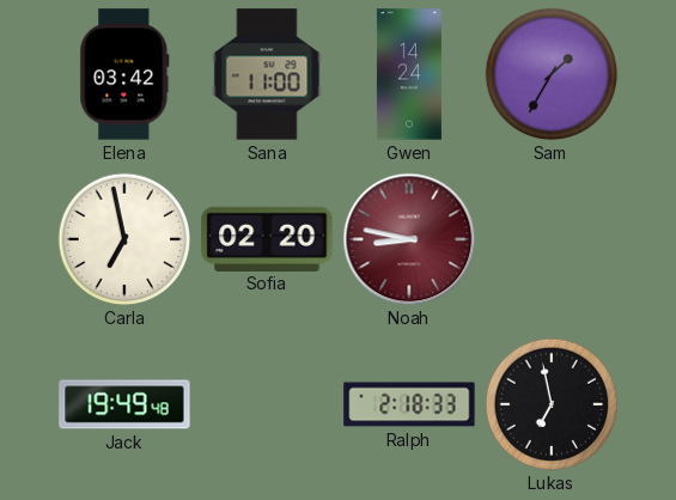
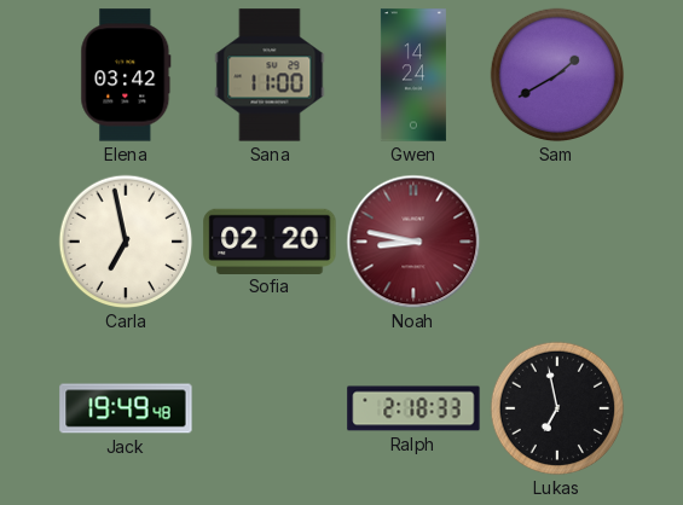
Sam: 1:35 -> 1:40 (557, 75)
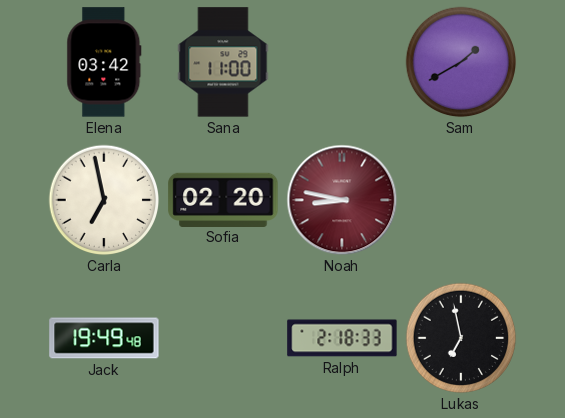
Gwen: 14:24 -> none (413, 75)
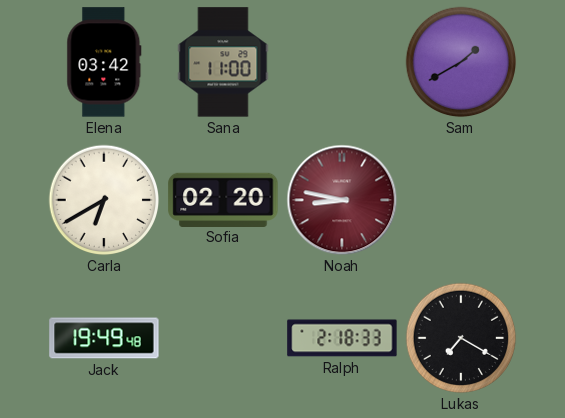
Carla: 6:58 -> 6:40 (104, 200)
Lukas: 6:58 -> 7:20 (461, 338)
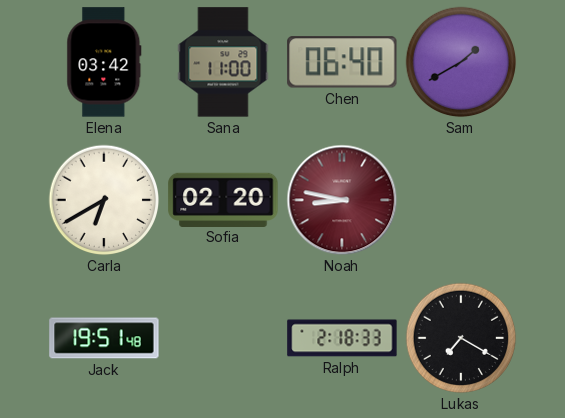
Chen: none -> 06:40 (342, 62)
Jack: 19:49 -> 19:51 (104, 338)
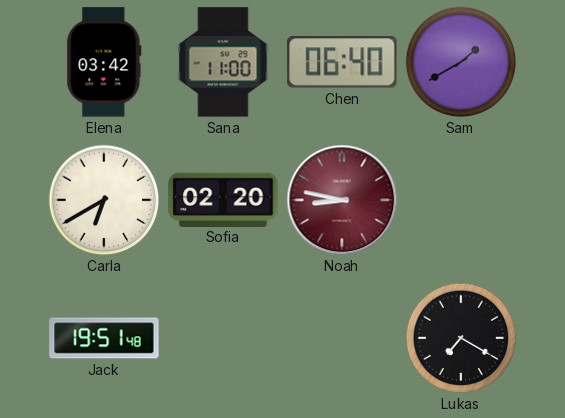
Ralph: 2:18 -> none (342, 338)
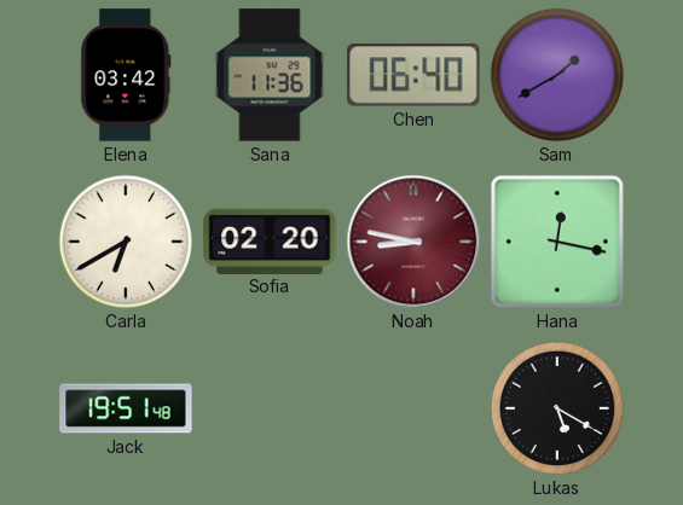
Sana: 11:00 -> 11:36 (270, 75)
Hana: none -> 12:17 (557, 242)
Lukas: 7:20 -> 5:20 (557, 408)
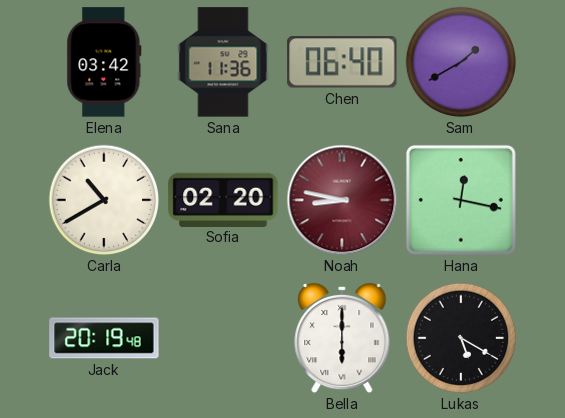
Carla: 6:40 -> 10:40 (104, 200)
Jack: 19:51 -> 20:19 (104, 338)
Bella: none -> 6:00 (342, 338)
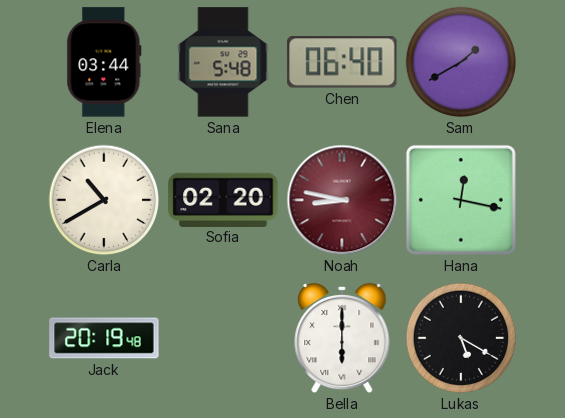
Elena: 03:42 -> 03:44 (104, 62)
Sana: 11:36 -> 5:48 (223, 62)
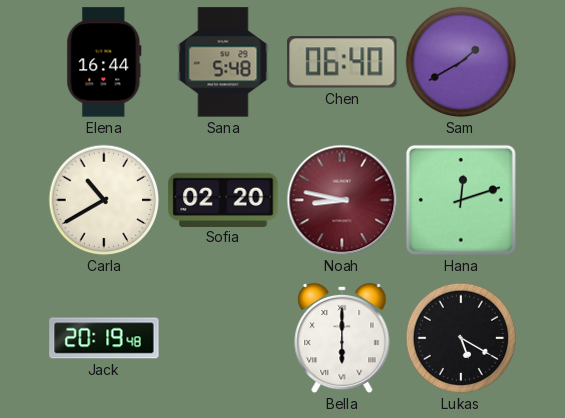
Elena: 03:44 -> 16:44 (104, 62)
Hana: 12:17 -> 12:12 (461, 200)
